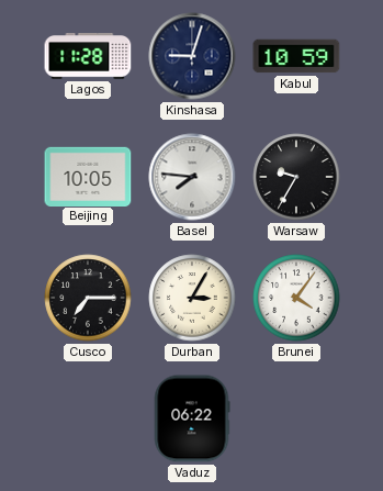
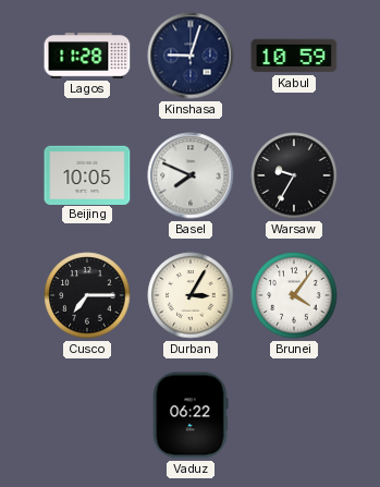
Basel: 7:46 -> 7:49 (191, 175)
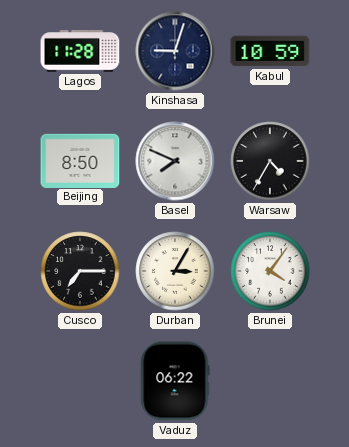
Beijing: 10:05 -> 8:50 (80, 160)
Warsaw: 9:35 -> 4:35 (270, 161)
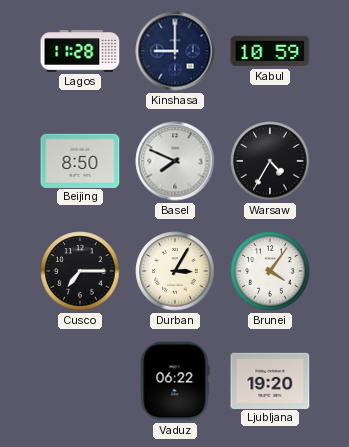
Kinshasa: 9:03 -> 9:00 (175, 51)
Ljubljana: none -> 19:20 (270, 380)
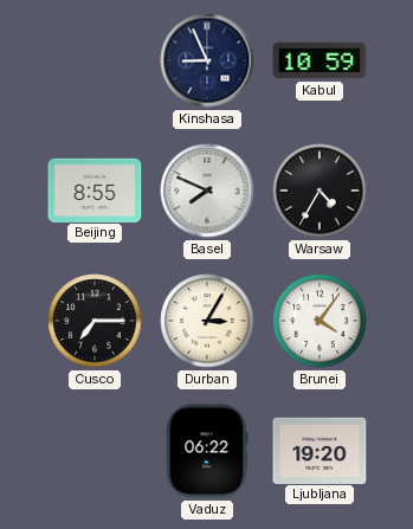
Lagos: 11:28 -> none (80, 52)
Kinshasa: 9:00 -> 8:56 (207, 60)
Beijing: 8:50 -> 8:55 (95, 189)
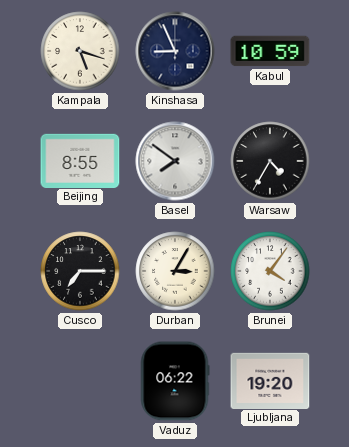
Kampala: none -> 5:18 (80, 51)
Basel: 7:49 -> 7:51 (175, 161)
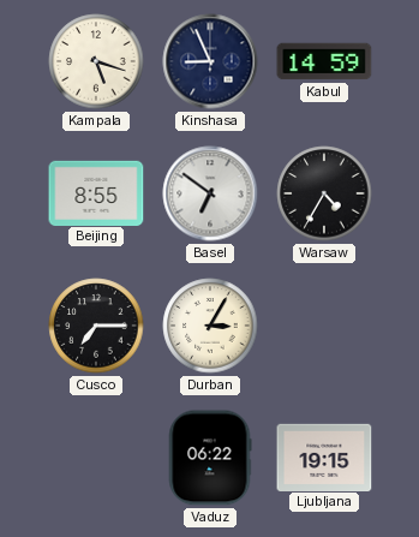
Kabul: 10:59 -> 14:59 (324, 61)
Basel: 7:51 -> 6:51 (210, 193)
Brunei: 4:06 -> none (270, 271)
Ljubljana: 19:20 -> 19:15 (324, 457)
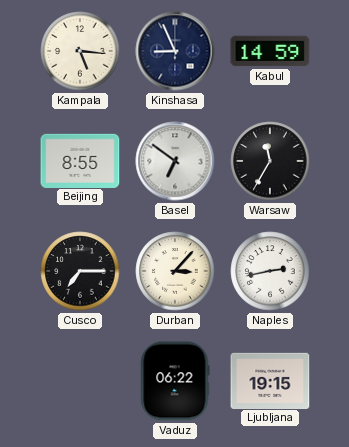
Kampala: 5:18 -> 5:16 (80, 51)
Warsaw: 4:35 -> 11:35 (270, 161)
Durban: 3:05 -> 3:07 (175, 271)
Naples: none -> 2:43 (270, 271)
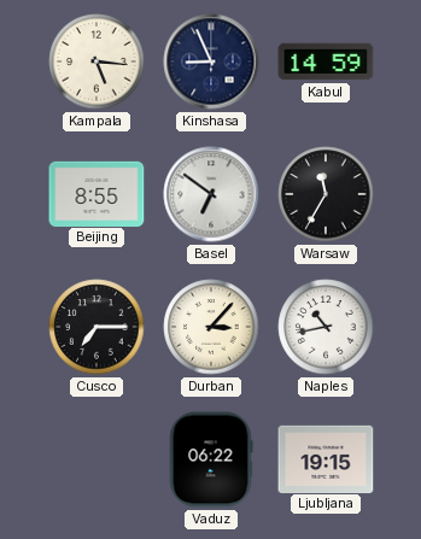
Naples: 2:43 -> 10:43 (326, 327)
